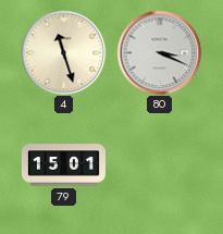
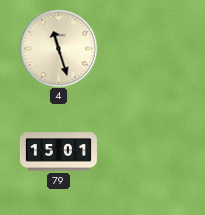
80: 3:19 -> none (159, 52)
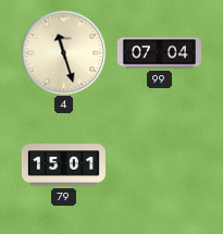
99: none -> 07:04 (159, 53)
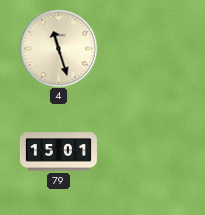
99: 07:04 -> none (159, 53)
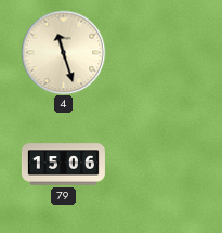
79: 15:01 -> 15:06 (63, 165)
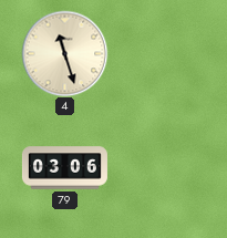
79: 15:06 -> 03:06 (64, 168)
